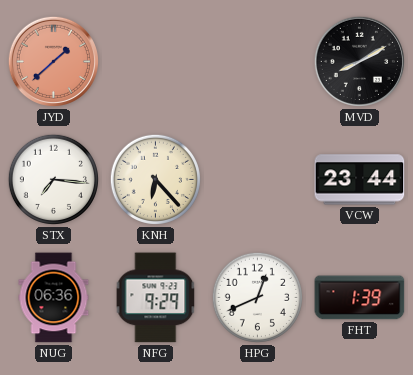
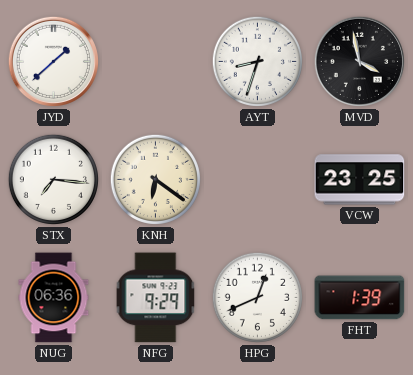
JYD dial: salmon -> white (53, 61)
AYT: none -> 8:33 (257, 61)
MVD: 8:10 -> 3:58 (359, 61)
KNH: 6:23 -> 6:21 (155, 179)
VCW: 23:44 -> 23:25 (360, 180)
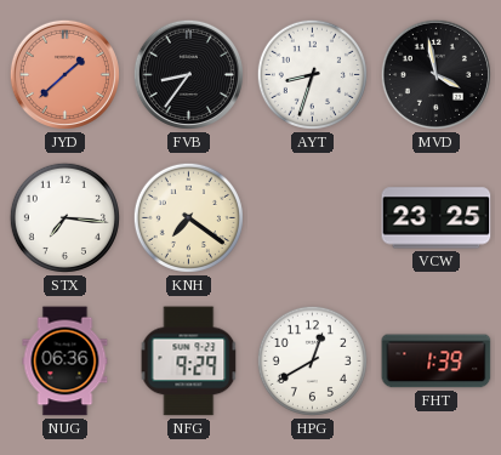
JYD dial: white -> salmon (64, 74)
FVB: none -> 8:36 (188, 74)
KNH: 6:21 -> 7:21 (188, 217)
HPG: 12:41 -> 12:40 (312, 360)
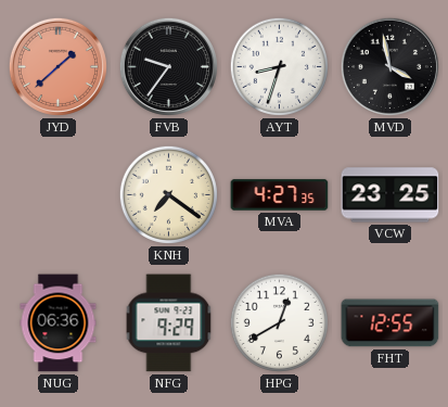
FVB: 8:36 -> 9:36 (168, 66)
STX: 7:16 -> none (64, 217)
MVA: none -> 4:27 (280, 195)
FHT: 1:39 -> 12:55 (391, 323)
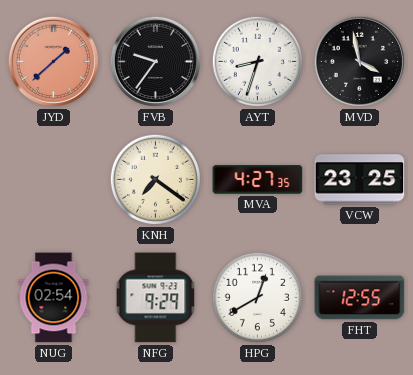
NUG: 06:36 -> 02:54 (54, 298)
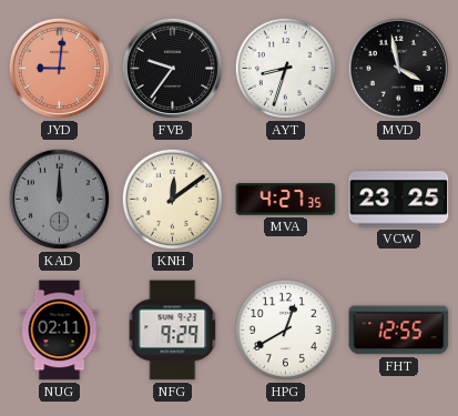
JYD: 1:38 -> 9:01 (59, 68)
KAD: none -> 12:00 (59, 199)
KNH: 7:21 -> 12:09 (172, 199)
NUG: 02:54 -> 02:11 (60, 331)
